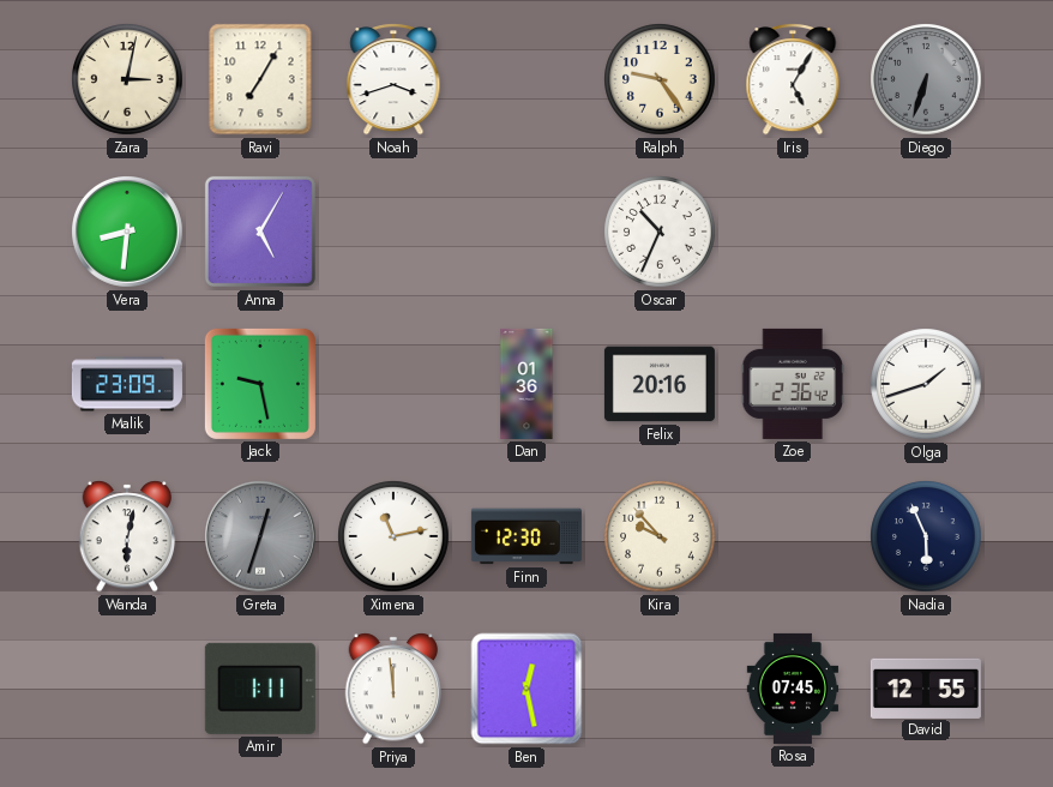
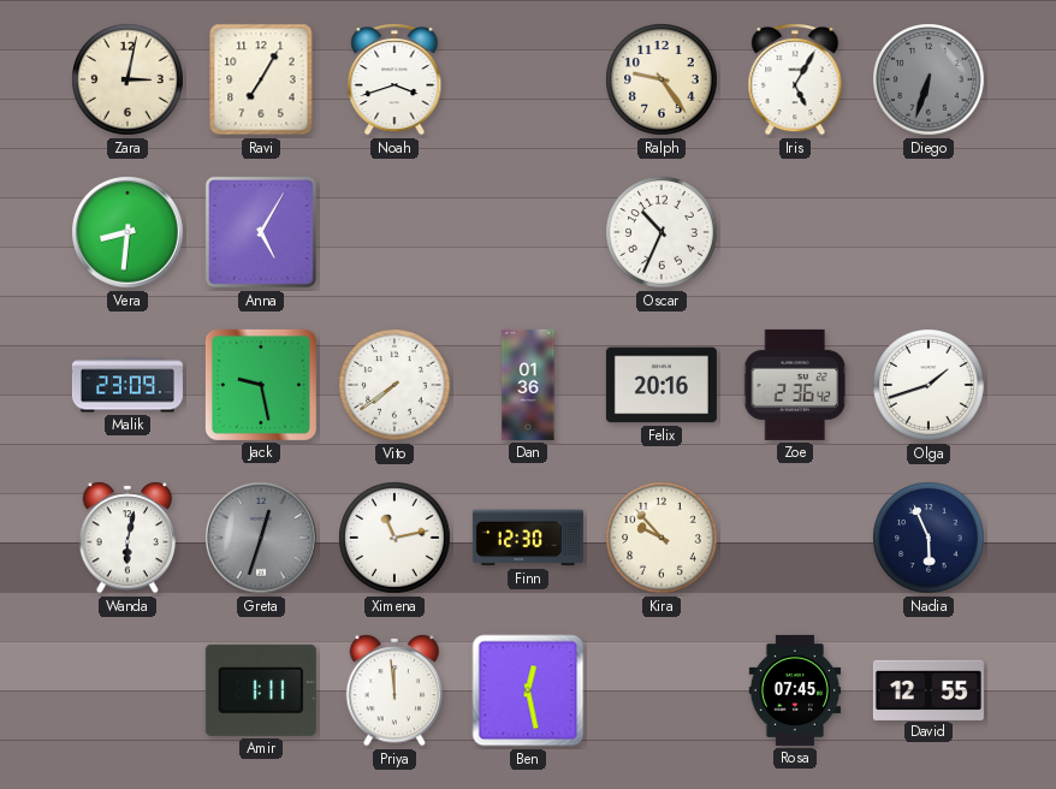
Vito: none -> 7:39 (394, 385)
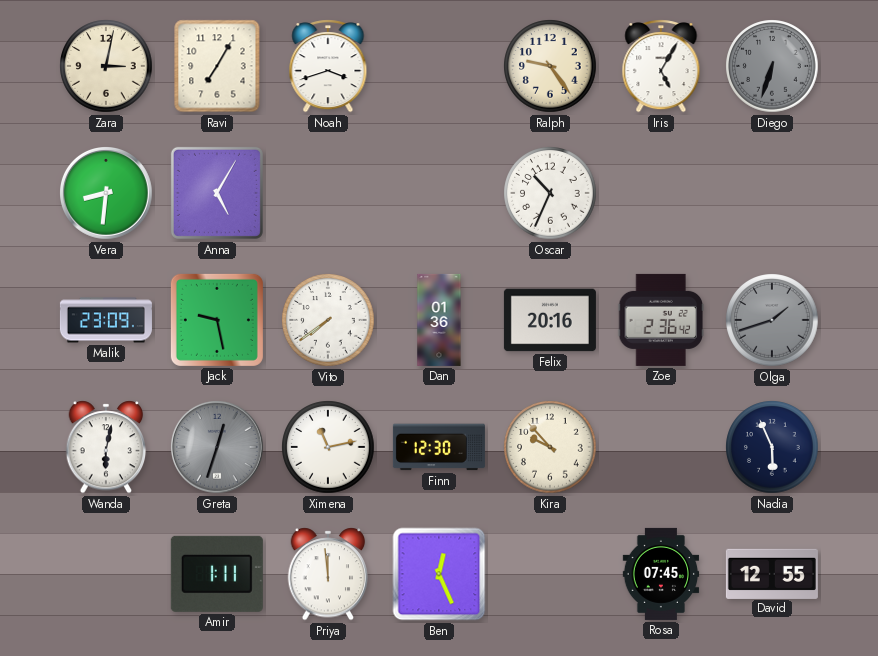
Olga dial: white -> grey (772, 320)
Ben: 12:28 -> 12:26 (439, 574)
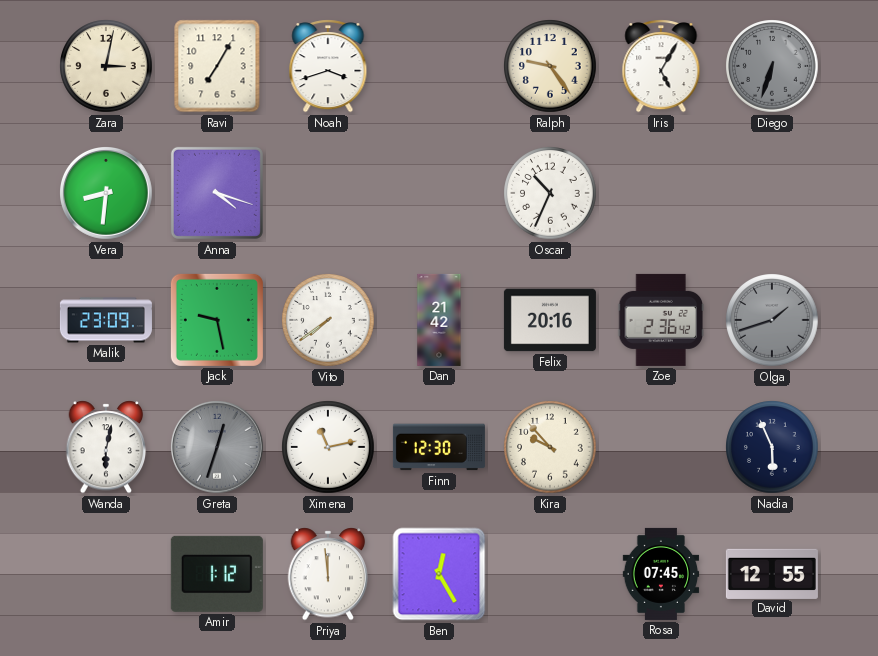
Anna: 5:05 -> 4:18 (217, 193)
Dan: 01:36 -> 21:42 (439, 320)
Amir: 1:11 -> 1:12 (217, 574)
Ben: 12:26 -> 12:25 (439, 574)
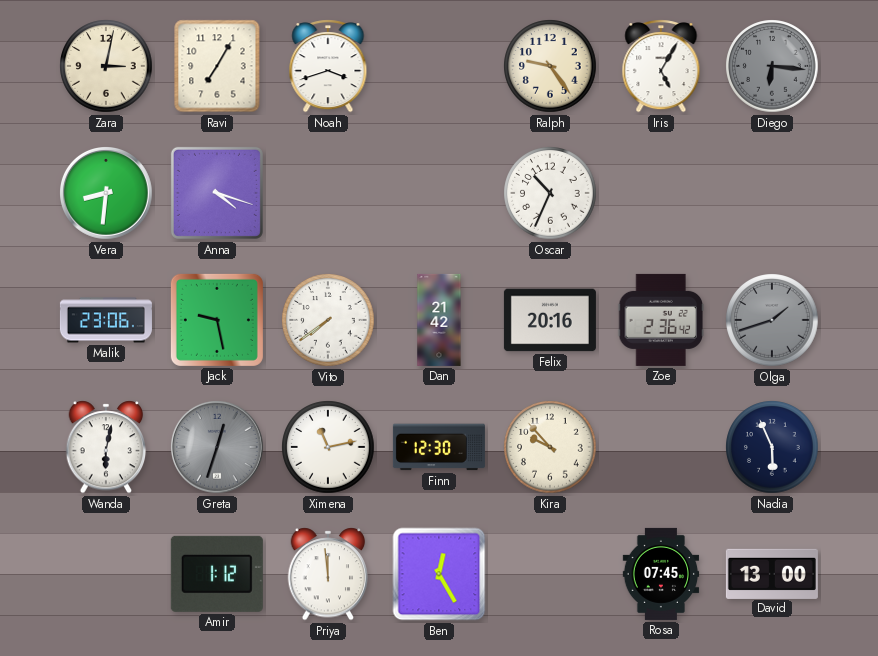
Diego: 6:33 -> 6:16 (772, 66)
Malik: 23:09 -> 23:06 (106, 320)
David: 12:55 -> 13:00 (772, 573)
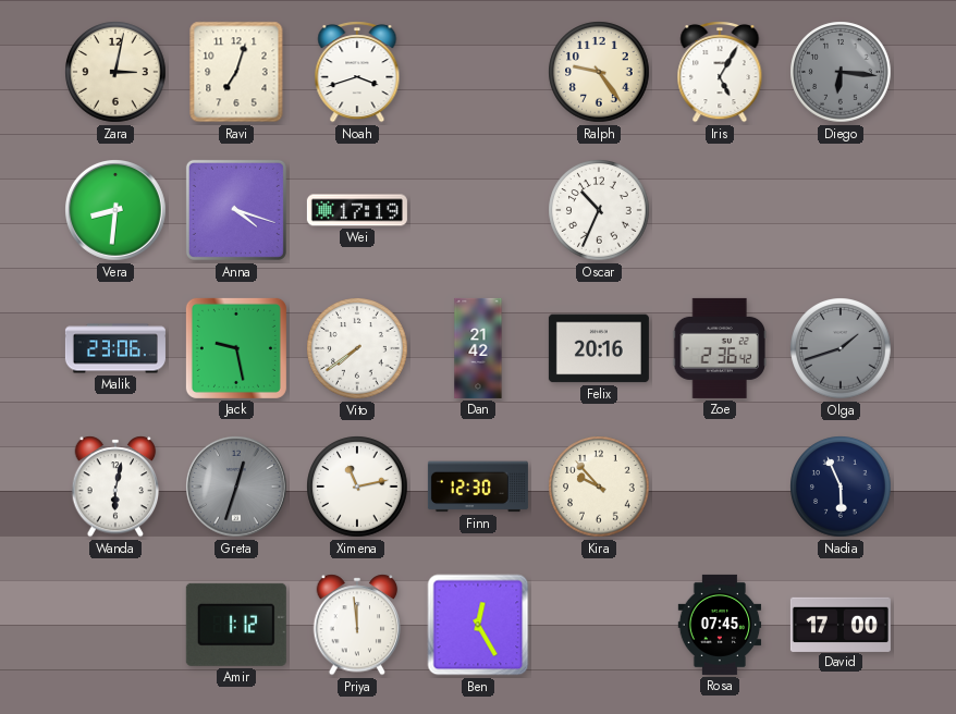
Ravi: 7:05 -> 7:03 (236, 72)
Wei: none -> 17:19 (357, 210)
David: 13:00 -> 17:00 (841, 624)
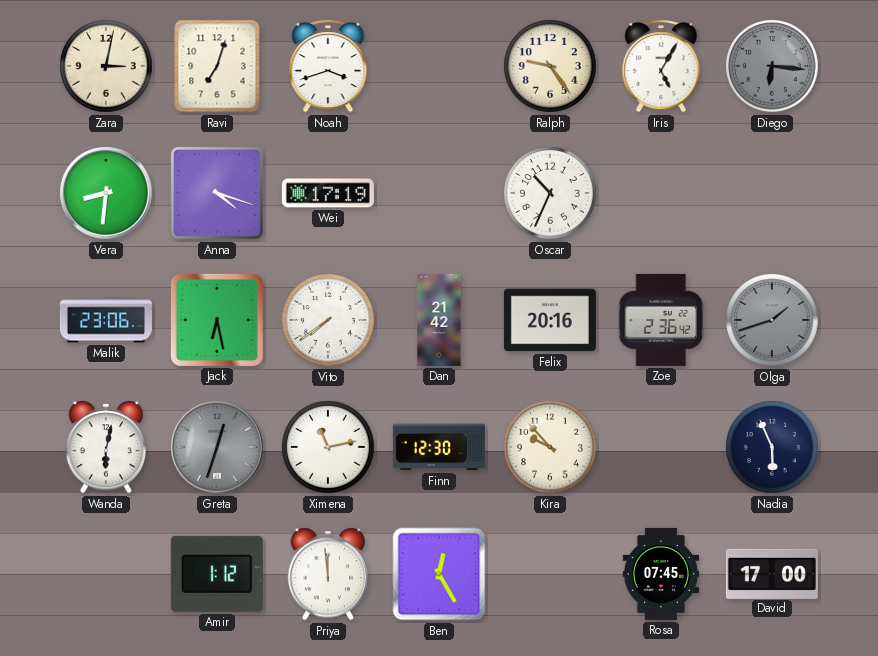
Jack: 9:28 -> 6:28 (217, 320)
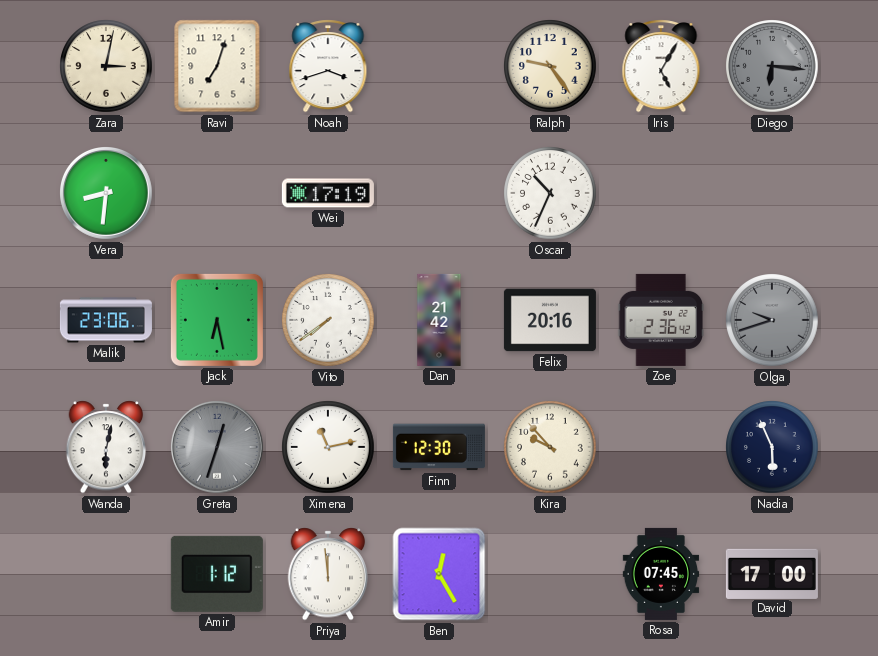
Anna: 4:18 -> none (217, 193)
Olga: 1:42 -> 9:42 (772, 320)
